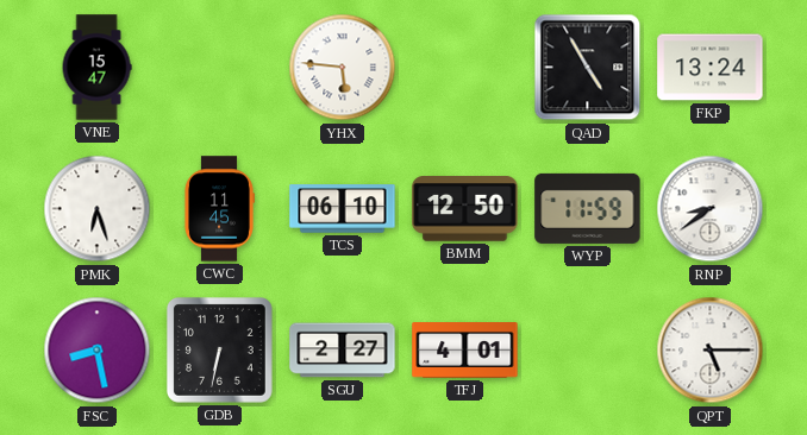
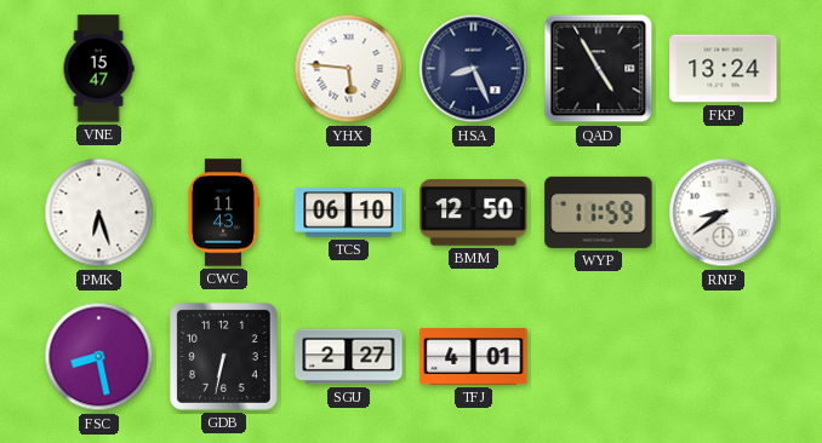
HSA: none -> 8:26 (474, 69)
CWC: 11:45 -> 11:43 (223, 213)
QPT: 5:15 -> none (711, 351)
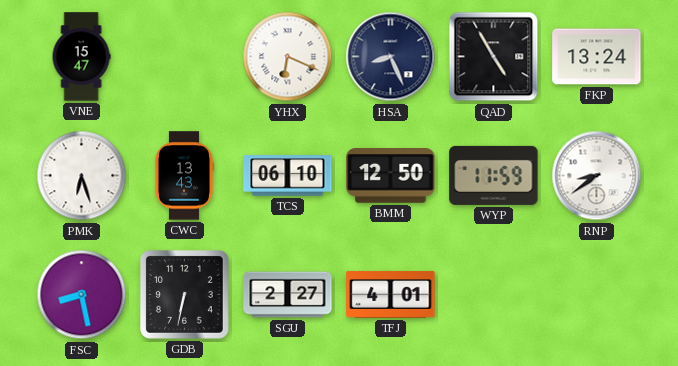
YHX: 5:46 -> 6:19 (288, 57)
CWC: 11:43 -> 13:43 (184, 176)
